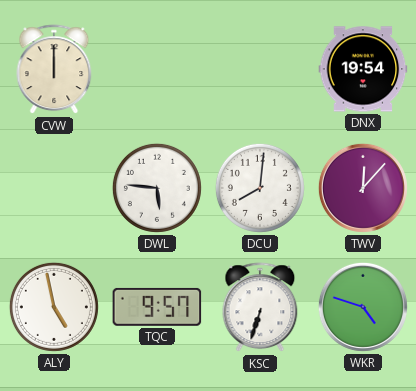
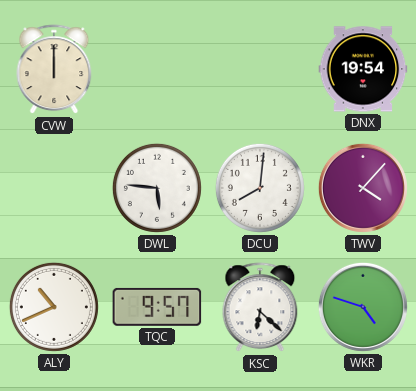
TWV: 12:07 -> 4:07 (363, 188)
ALY: 4:58 -> 10:41 (54, 307)
KSC: 6:33 -> 6:22 (260, 308)
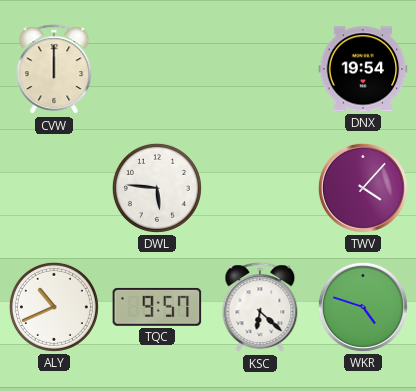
DCU: 8:01 -> none (260, 188)
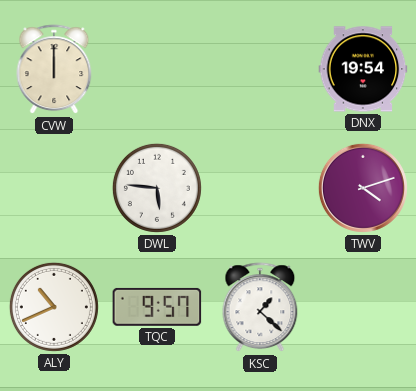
TWV: 4:07 -> 4:12 (363, 188)
KSC: 6:22 -> 1:22 (260, 308)
WKR: 4:48 -> none (363, 307)
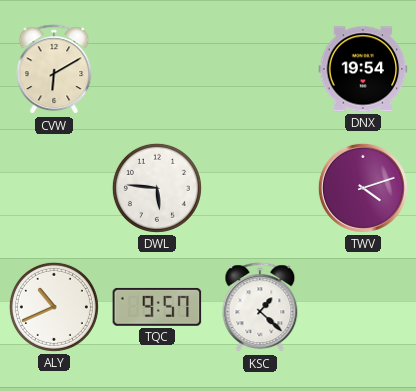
CVW: 12:00 -> 6:10 (54, 70)
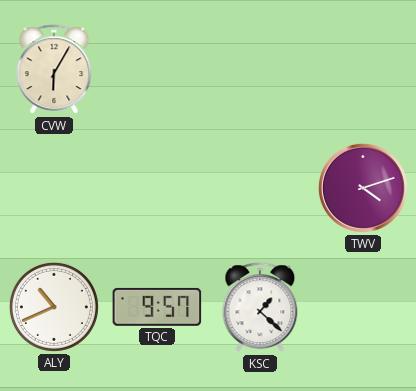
CVW: 6:10 -> 6:05 (54, 70)
DNX: 19:54 -> none (363, 69)
DWL: 5:46 -> none (157, 188)
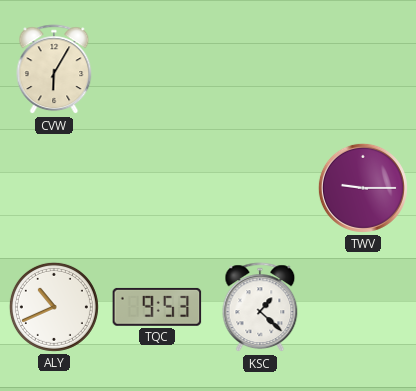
TWV: 4:12 -> 9:15 (363, 188)
TQC: 9:57 -> 9:53 (157, 307)
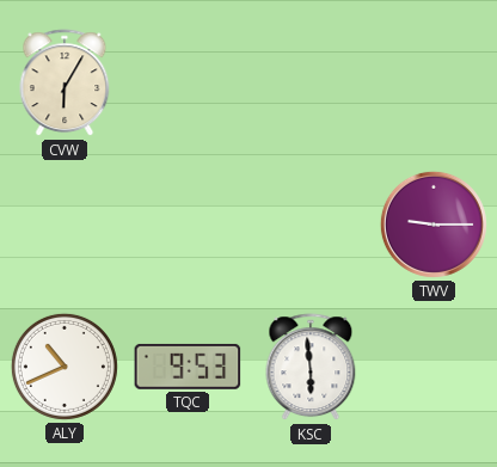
KSC: 1:22 -> 5:59 (311, 368)
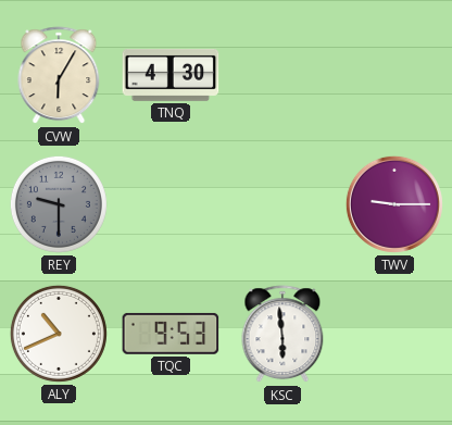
TNQ: none -> 4:30 (171, 75)
REY: none -> 9:30 (59, 204)
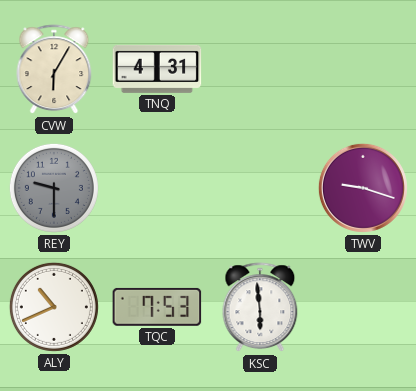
TNQ: 4:30 -> 4:31 (157, 69)
TWV: 9:15 -> 9:18 (363, 188)
TQC: 9:53 -> 7:53 (157, 307)
